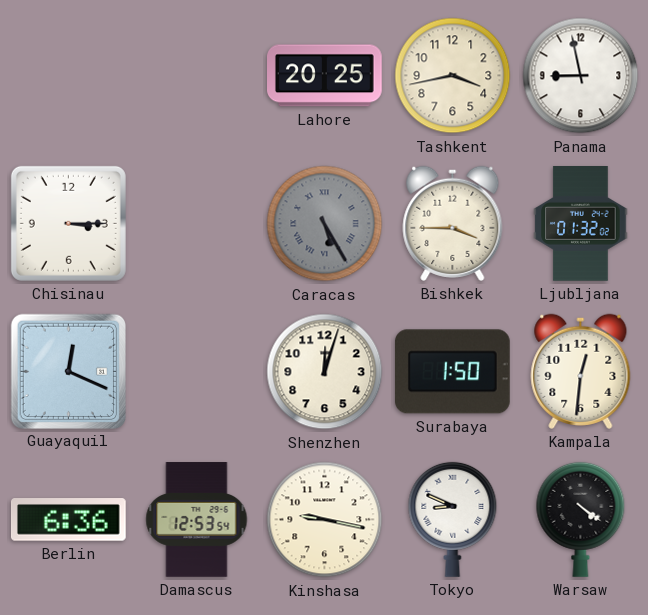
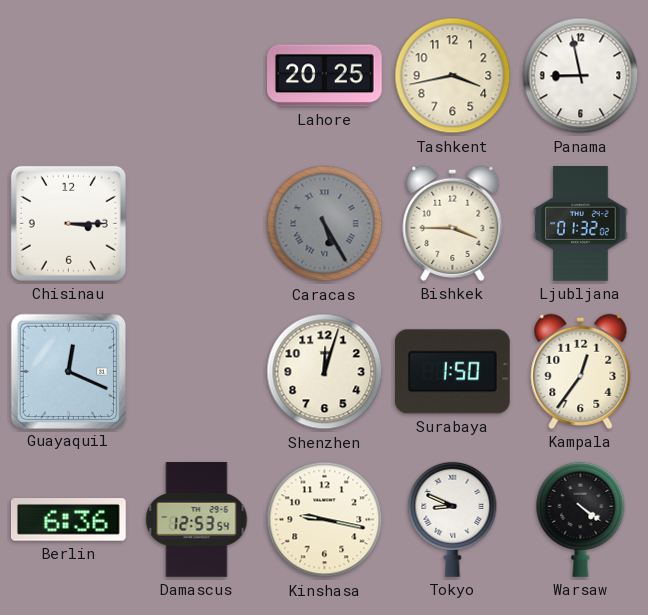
Kampala: 12:31 -> 12:36 (581, 371)
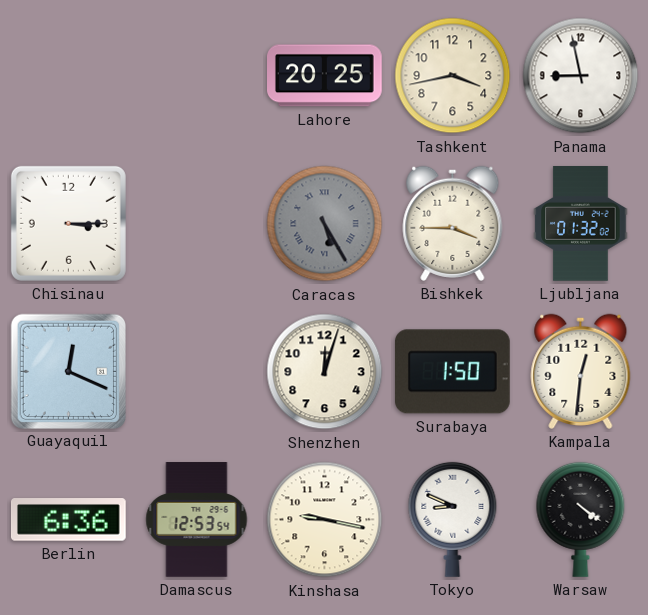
Kampala: 12:36 -> 12:31 (581, 371)
